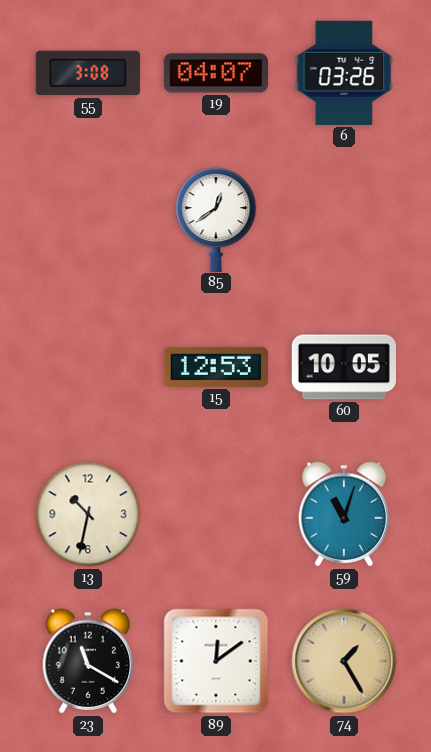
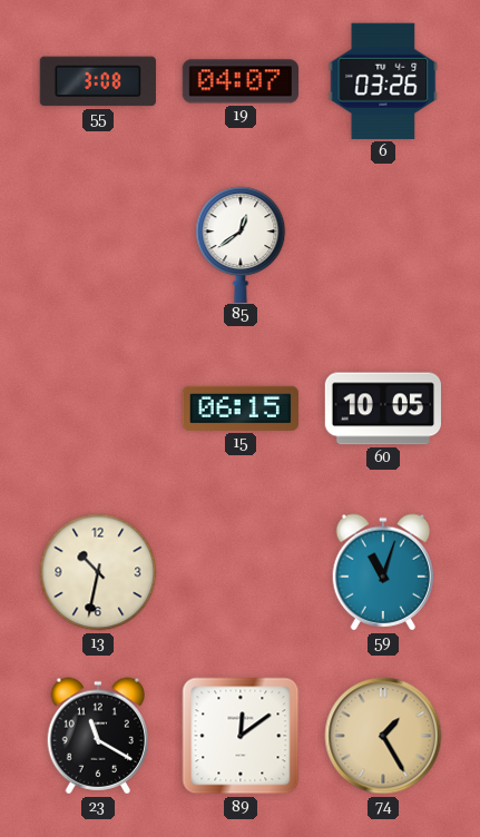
15: 12:53 -> 06:15 (241, 408)
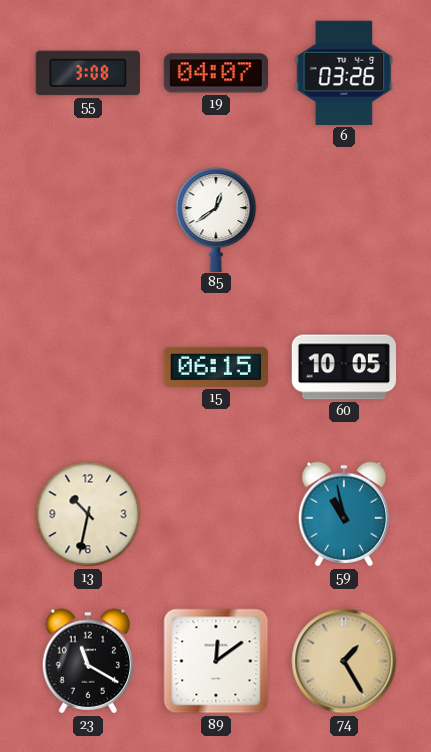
59: 11:03 -> 10:58 (344, 514)
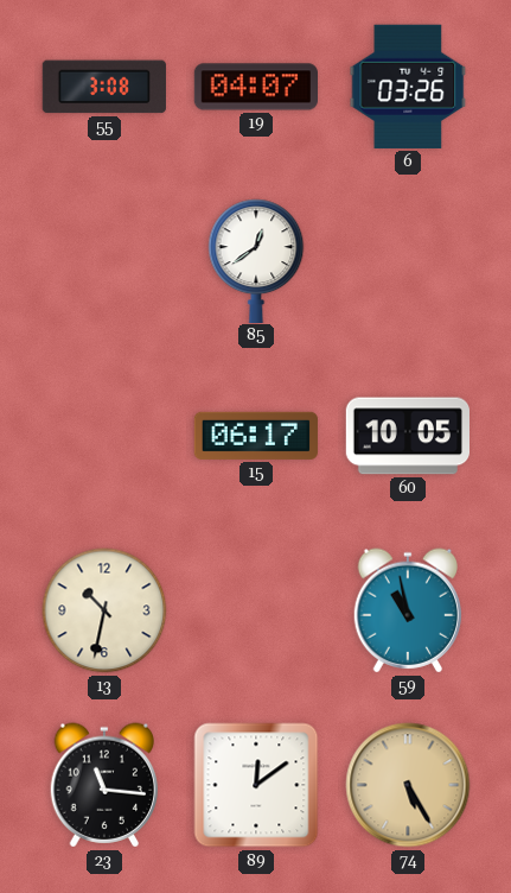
15: 06:15 -> 06:17 (256, 436)
23: 11:20 -> 11:16 (104, 785)
74: 1:25 -> 5:25 (408, 785)
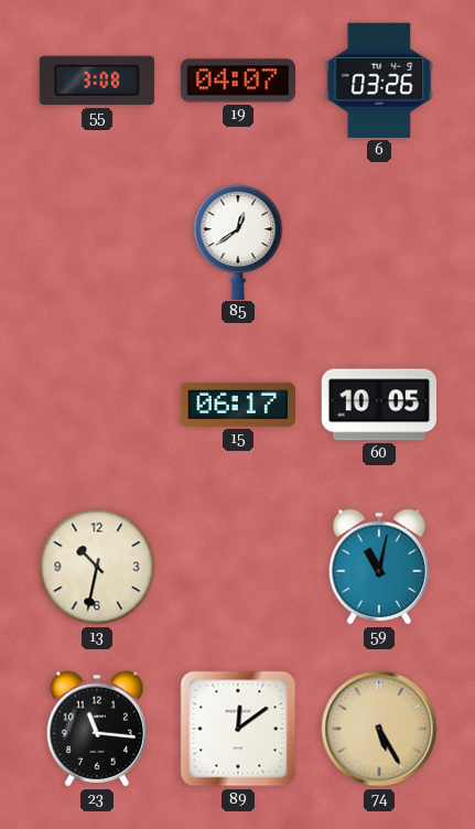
59: 10:58 -> 11:02 (379, 567)
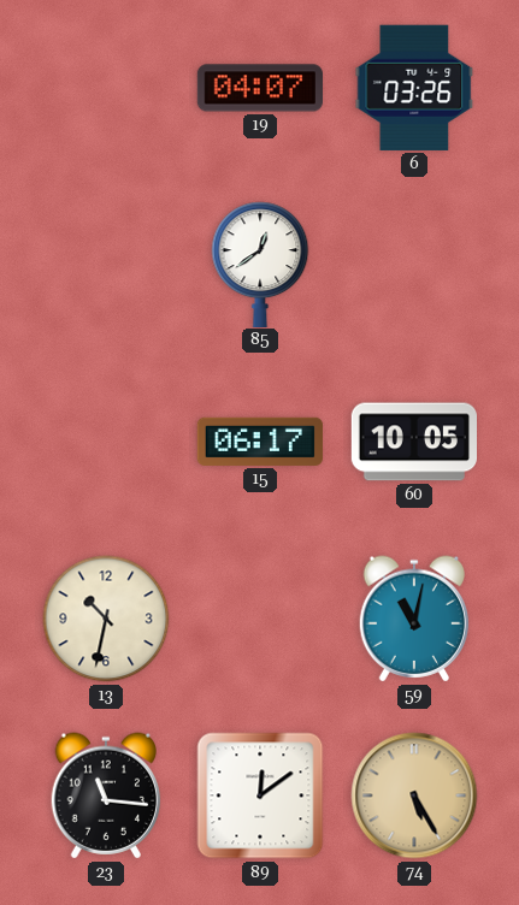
55: 3:08 -> none (97, 80)
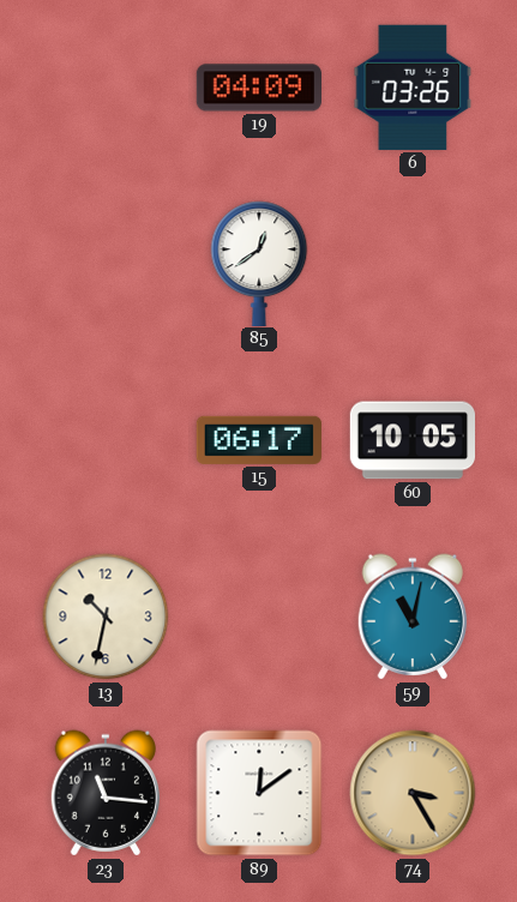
19: 04:07 -> 04:09 (258, 88)
74: 5:25 -> 3:25 (413, 793)
